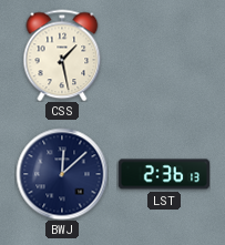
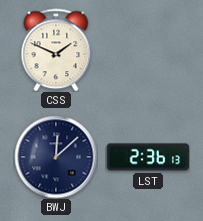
CSS: 1:28 -> 1:49 (56, 50)
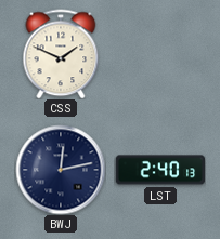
BWJ: 12:08 -> 12:13 (61, 170)
LST: 2:36 -> 2:40 (159, 170)
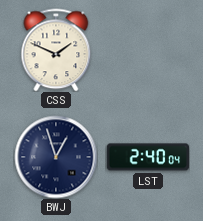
BWJ: 12:13 -> 12:57 (56, 157)
LST: 2:40:13 -> 2:40:04 (147, 157)
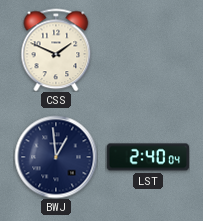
BWJ: 12:57 -> 12:59 (56, 157)
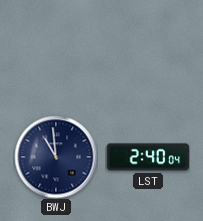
CSS: 1:49 -> none (56, 50)
BWJ: 12:59 -> 10:59 (56, 157)
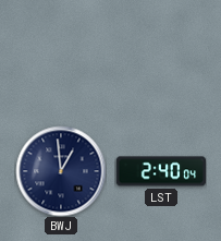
BWJ: 10:59 -> 12:59 (61, 171)
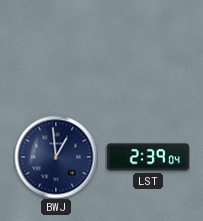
LST: 2:40 -> 2:39 (147, 157)
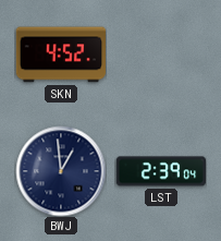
SKN: none -> 4:52 (60, 55)
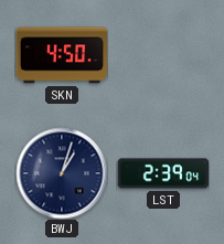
SKN: 4:52 -> 4:50 (61, 55)
BWJ: 12:59 -> 1:03 (62, 173)
